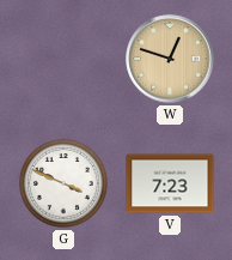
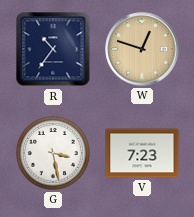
R: none -> 10:36 (53, 49)
G: 3:49 -> 3:28 (54, 154)
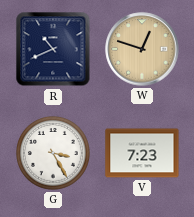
R: 10:36 -> 10:41 (53, 49)
G: 3:28 -> 3:25 (54, 154)
